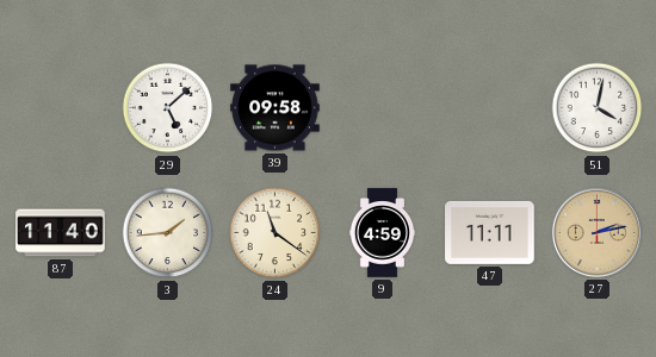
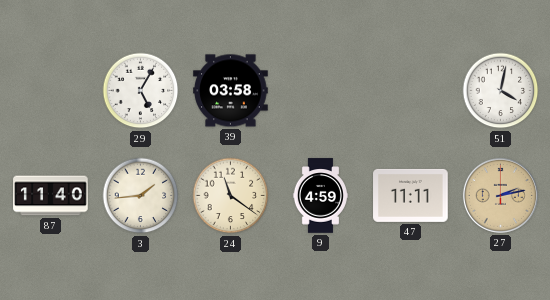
29: 5:08 -> 5:05 (141, 91)
39: 09:58 -> 03:58 (231, 91)
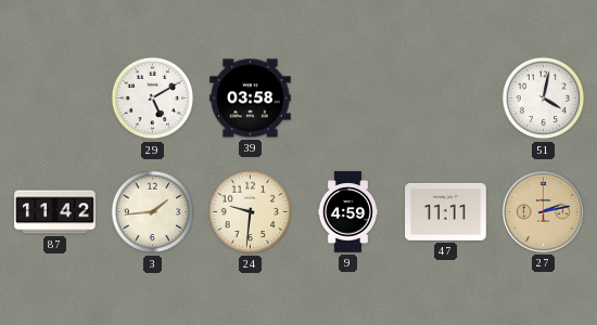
29: 5:05 -> 5:10 (153, 99)
87: 11:40 -> 11:42 (55, 212)
24: 11:21 -> 9:31 (251, 212)
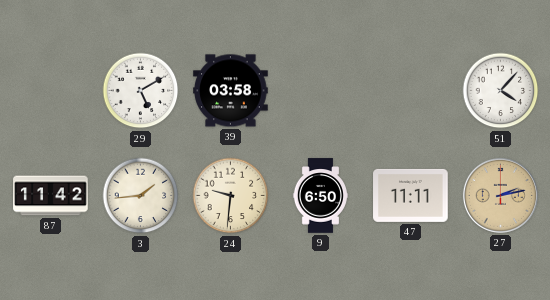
51: 4:02 -> 4:07 (501, 91)
9: 4:59 -> 6:50 (320, 196)
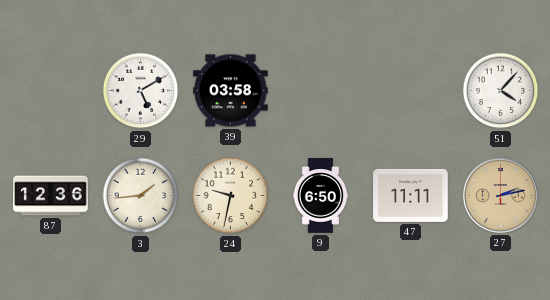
87: 11:42 -> 12:36 (51, 196)
24: 9:31 -> 9:32 (231, 196)
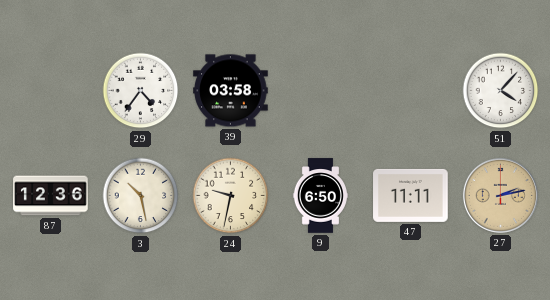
29: 5:10 -> 4:36 (141, 91)
3: 1:44 -> 10:28 (141, 196)
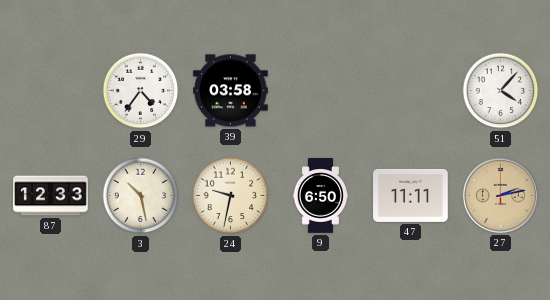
87: 12:36 -> 12:33 (51, 196)
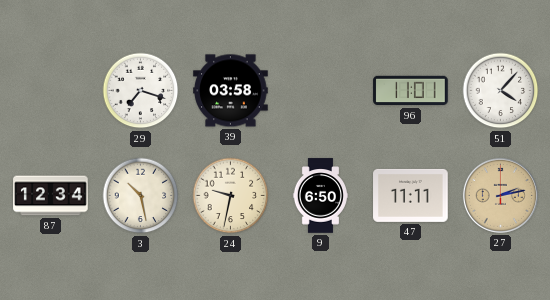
29: 4:36 -> 7:18 (141, 91)
96: none -> 11:01 (411, 91)
87: 12:33 -> 12:34 (51, 196)
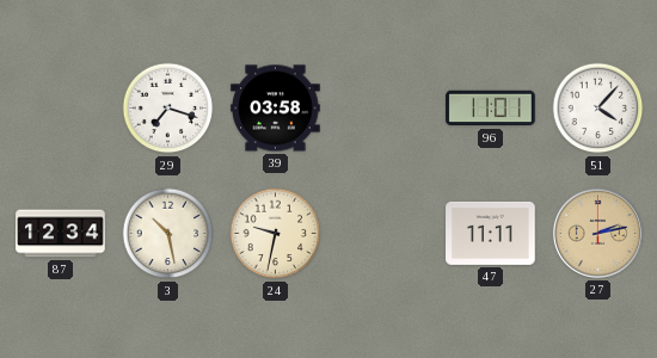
9: 6:50 -> none (320, 196)
